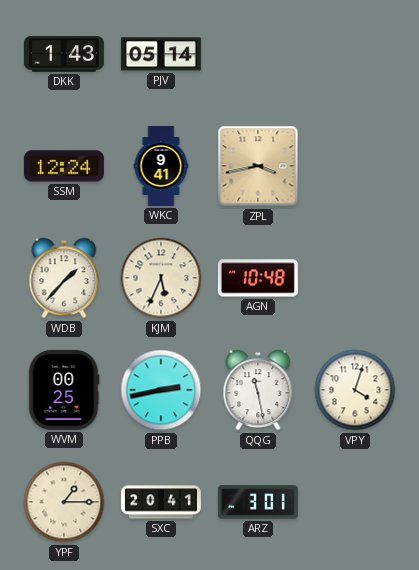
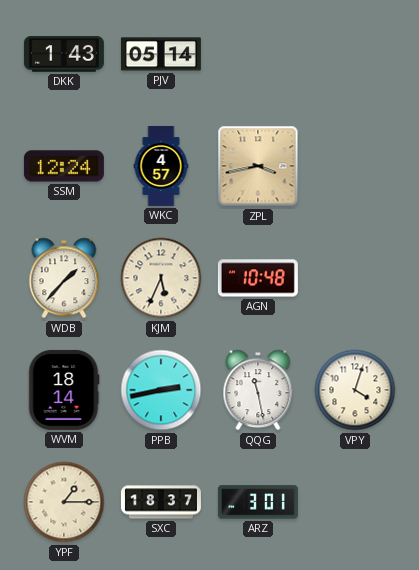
WKC: 9:41 -> 4:57 (161, 166)
WVM: 00:25 -> 18:14 (64, 390)
SXC: 20:41 -> 18:37 (161, 502)
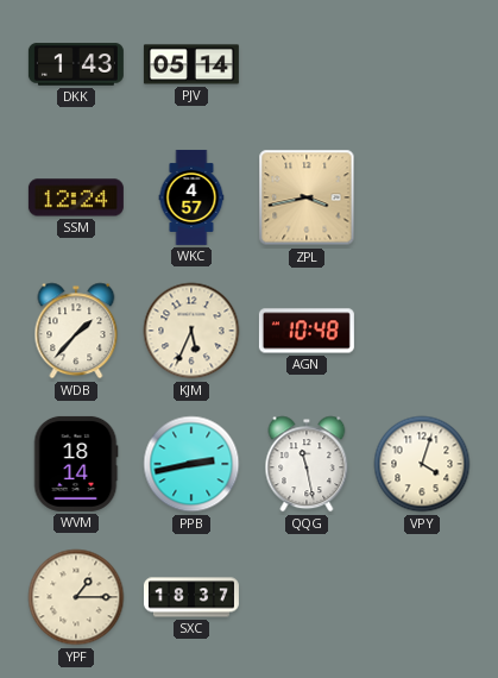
ARZ: 3:01 -> none (258, 502)
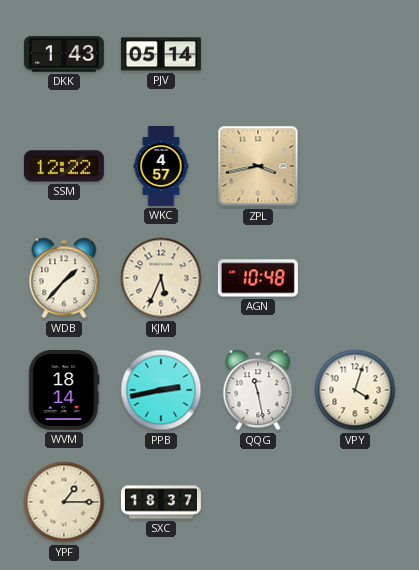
SSM: 12:24 -> 12:22 (64, 166)
